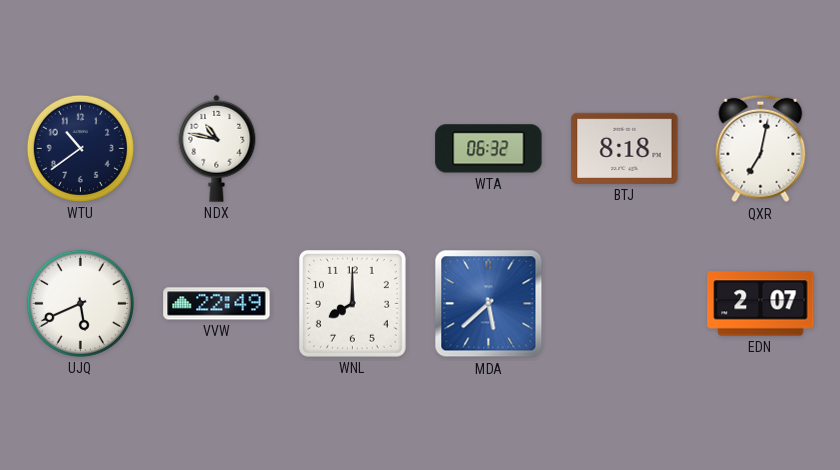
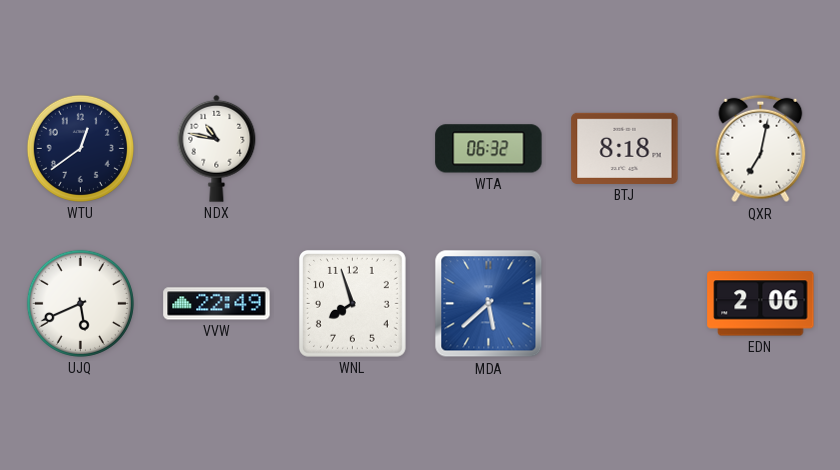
WTU: 10:39 -> 12:39 (80, 148)
WNL: 8:00 -> 7:57 (352, 303)
EDN: 2:07 -> 2:06 (761, 304)
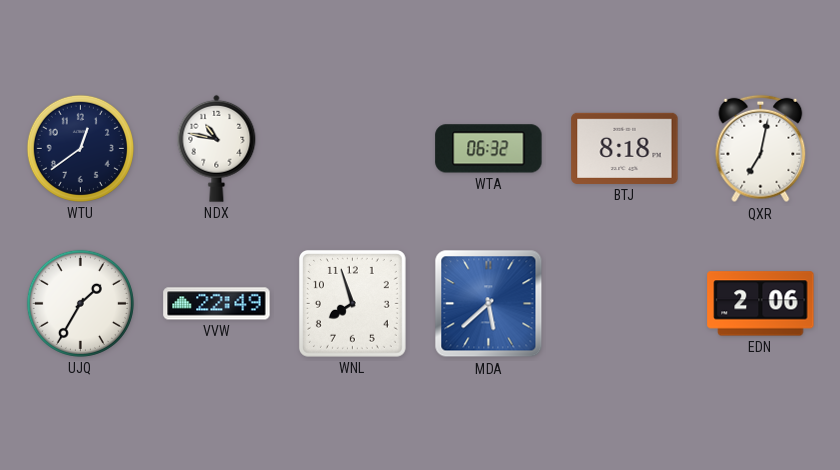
UJQ: 5:41 -> 1:35 (80, 303)
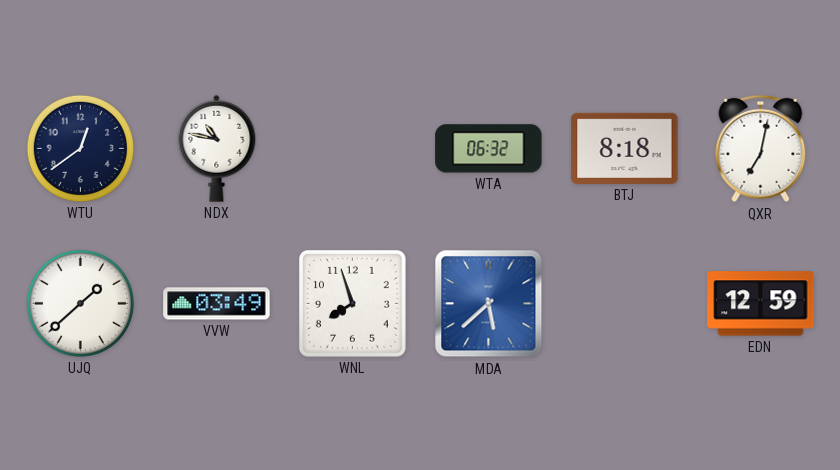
UJQ: 1:35 -> 1:38 (80, 303)
VVW: 22:49 -> 03:49 (217, 304)
EDN: 2:06 -> 12:59 (761, 304)
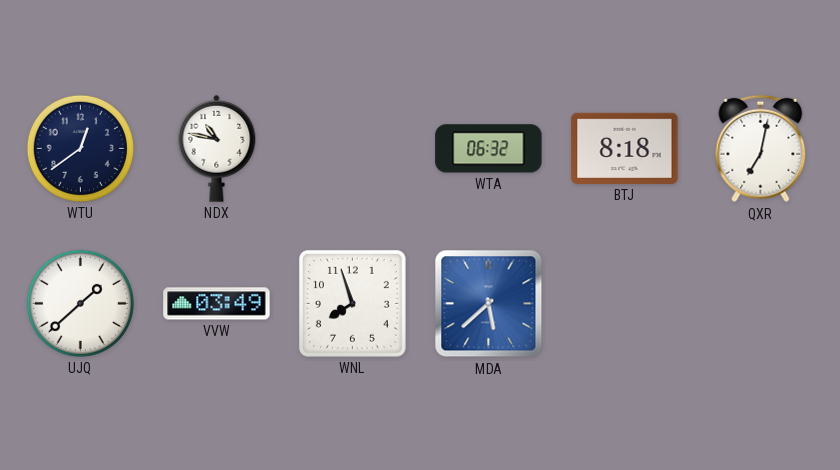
EDN: 12:59 -> none (761, 304)
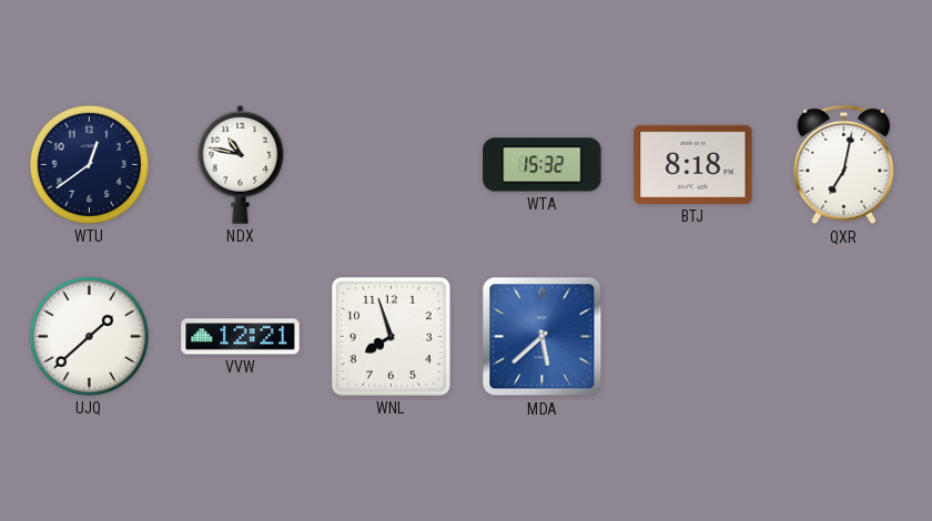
WTA: 06:32 -> 15:32 (543, 165)
VVW: 03:49 -> 12:21 (241, 337)
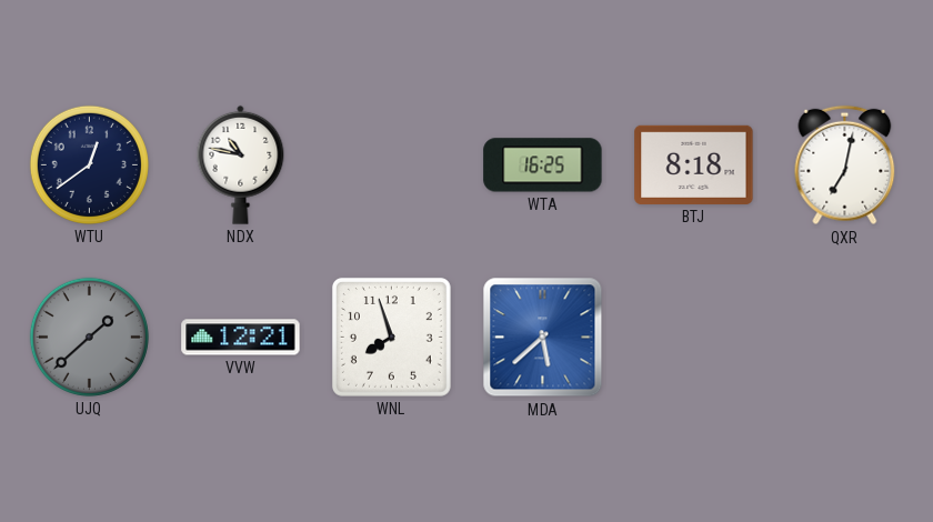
WTA: 15:32 -> 16:25 (543, 165)
UJQ dial: white -> grey (89, 337)
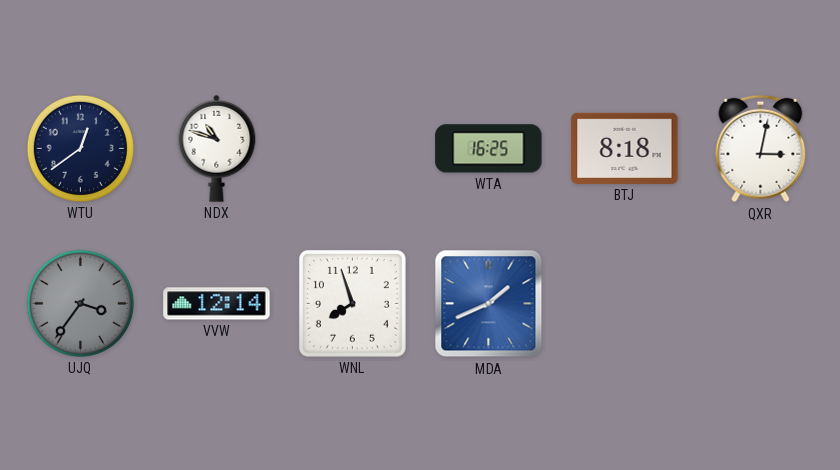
NDX: 10:47 -> 10:48 (217, 148)
QXR: 7:02 -> 3:02 (761, 149)
UJQ: 1:38 -> 3:36 (80, 303)
VVW: 12:21 -> 12:14 (217, 304)
MDA: 5:38 -> 1:41 (489, 304)
